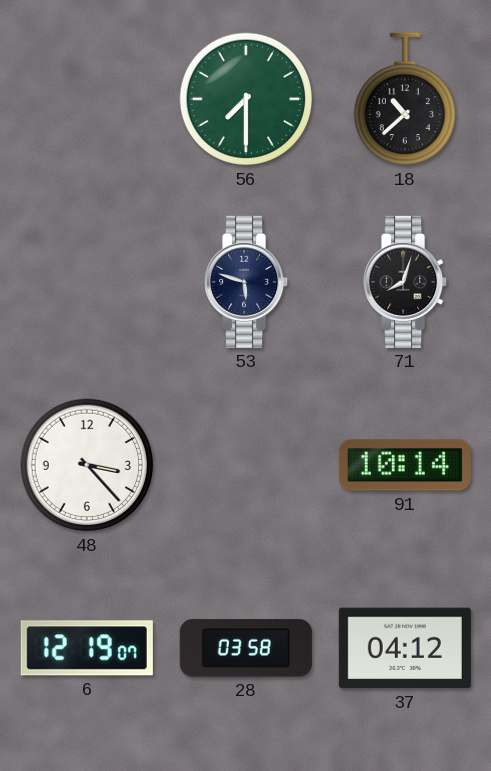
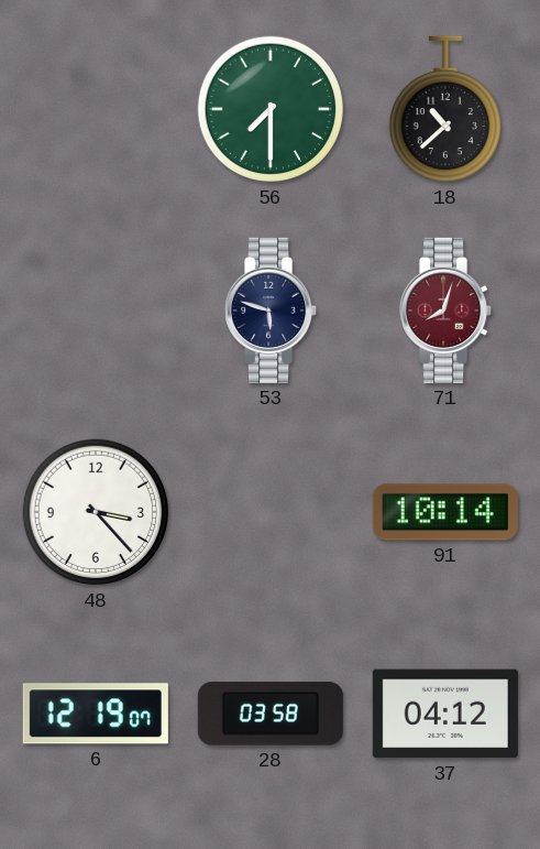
71 dial: black -> burgundy (447, 311)
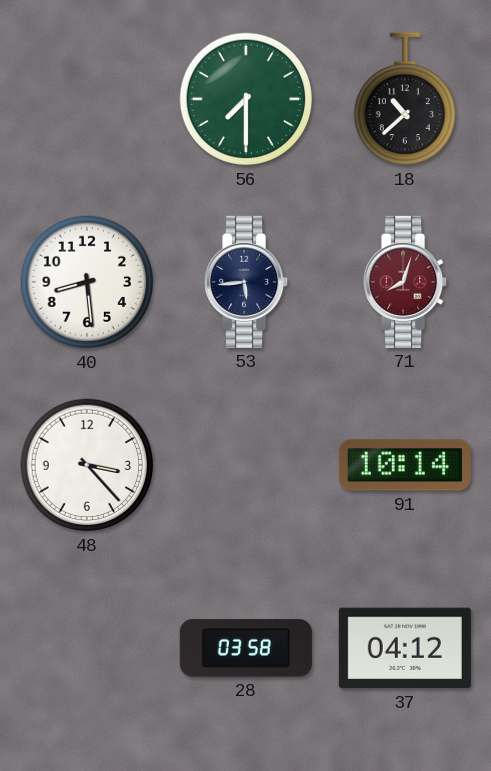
40: none -> 8:29 (87, 282)
53: 5:48 -> 5:44 (247, 282)
6: 12:19 -> none (96, 714)
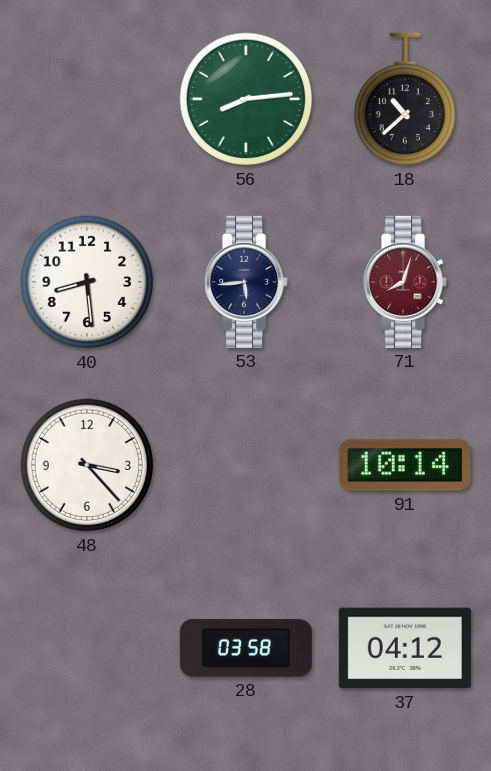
56: 7:30 -> 8:14 (246, 99)
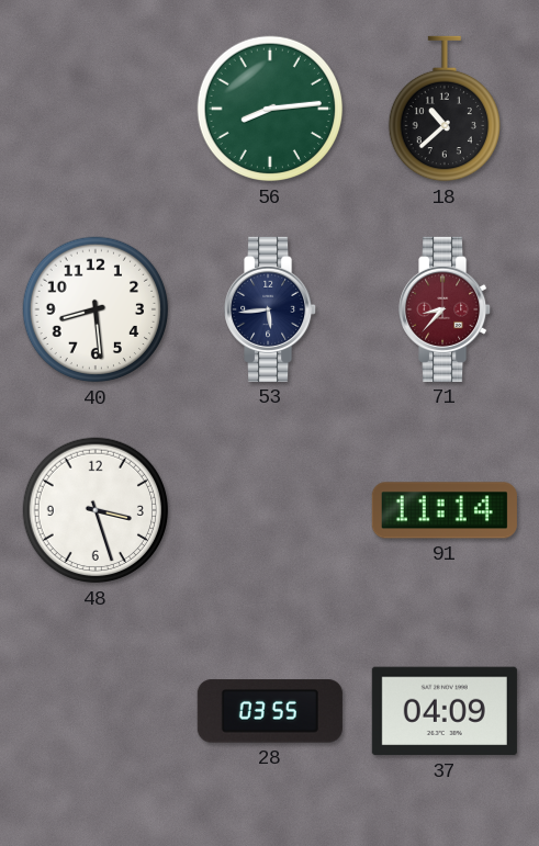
71: 8:03 -> 8:37 (446, 309)
48: 3:23 -> 3:27 (96, 510)
91: 10:14 -> 11:14 (445, 510)
28: 03:58 -> 03:55 (270, 711)
37: 04:12 -> 04:09 (445, 711)
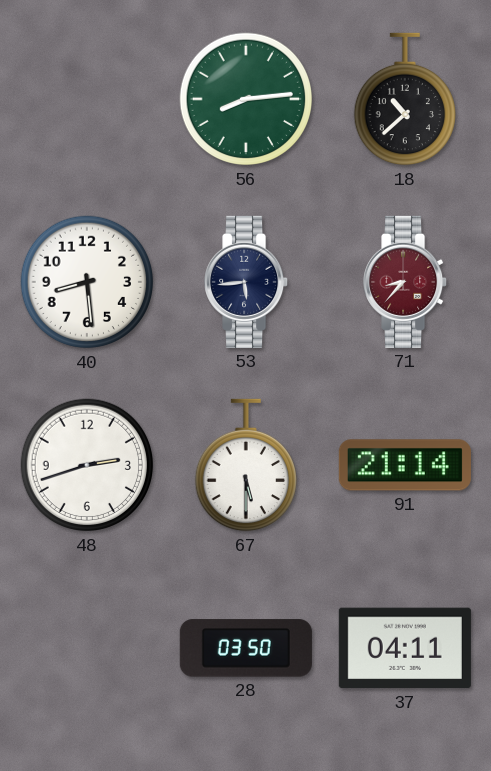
48: 3:27 -> 2:42 (87, 465)
67: none -> 5:30 (246, 465)
91: 11:14 -> 21:14 (405, 465)
28: 03:55 -> 03:50 (246, 648)
37: 04:09 -> 04:11 (405, 648)
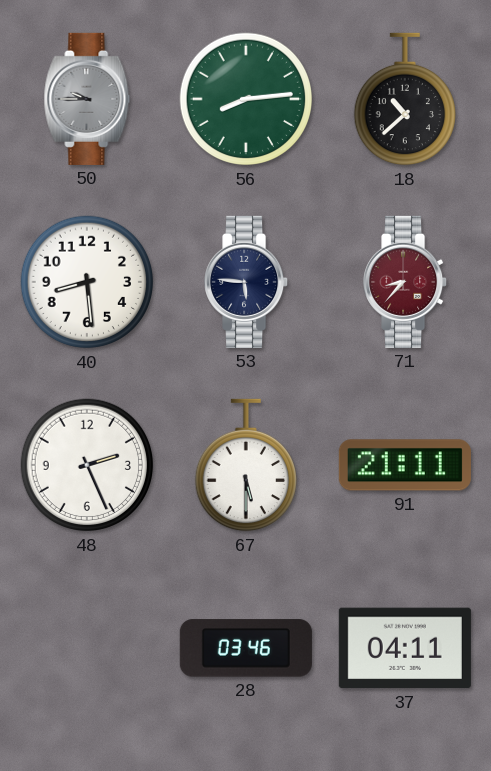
50: none -> 9:45 (87, 99)
53: 5:44 -> 5:46 (247, 282)
48: 2:42 -> 2:26 (87, 465)
91: 21:14 -> 21:11 (405, 465)
28: 03:50 -> 03:46 (246, 648)
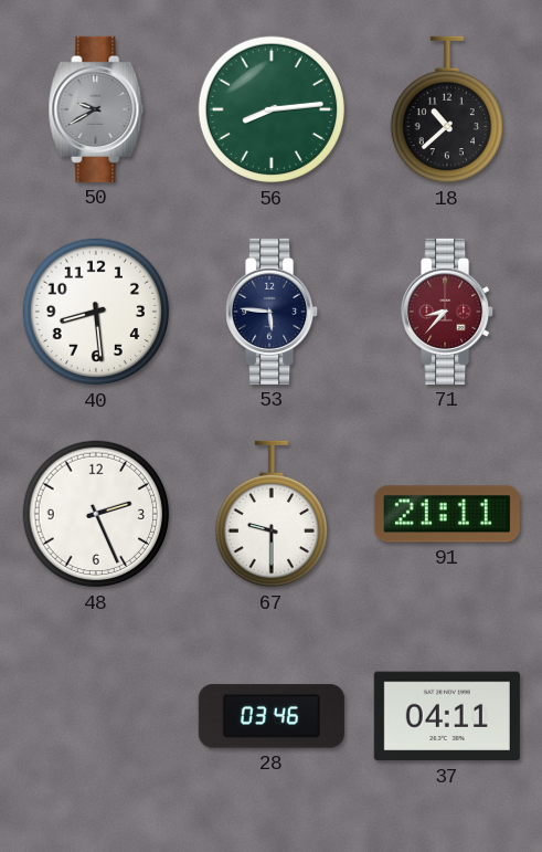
50: 9:45 -> 9:40 (96, 109)
67: 5:30 -> 9:30 (272, 514)
